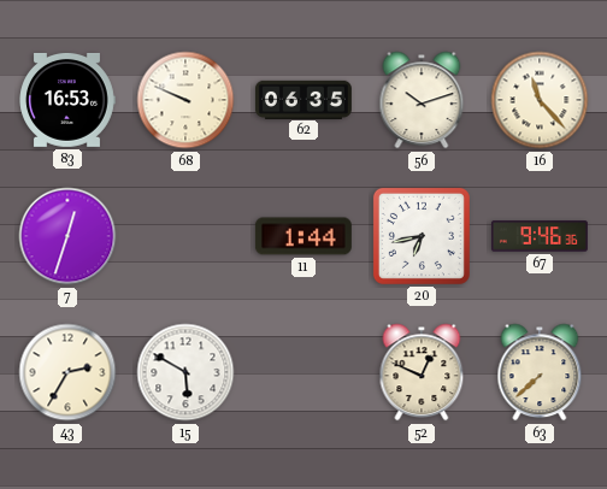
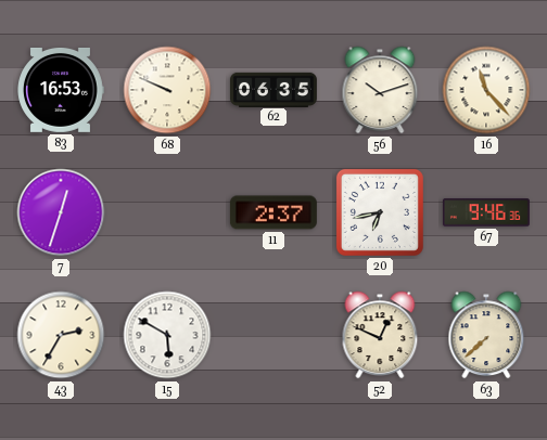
11: 1:44 -> 2:37 (273, 212)
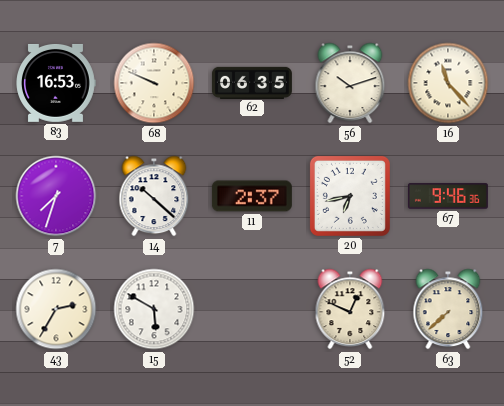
7: 12:33 -> 7:33 (56, 196)
14: none -> 10:22 (154, 196)
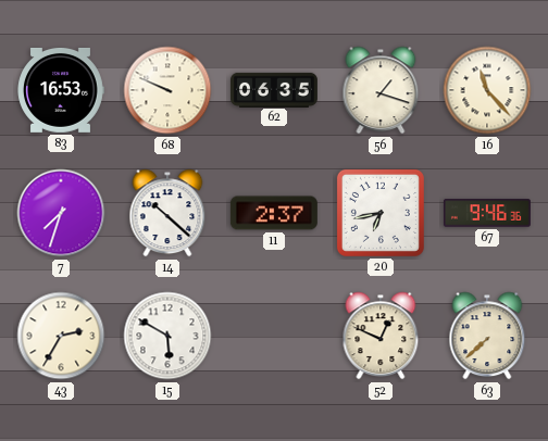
56: 10:12 -> 1:18 (381, 90)
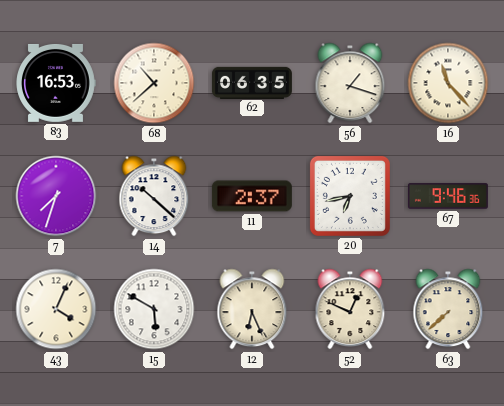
68: 9:49 -> 10:38 (154, 83)
43: 2:35 -> 4:04 (56, 309)
12: none -> 6:26 (252, 309)
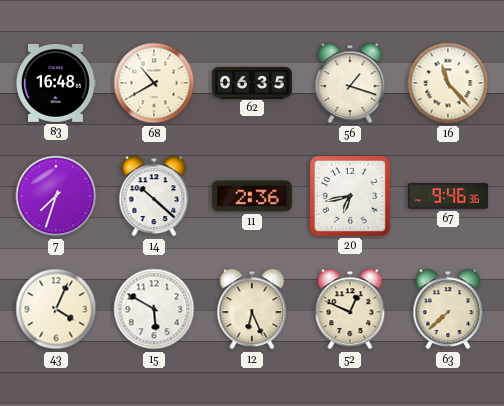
83: 16:53 -> 16:48 (56, 83)
68: 10:38 -> 10:40 (154, 83)
11: 2:37 -> 2:36 (252, 196)
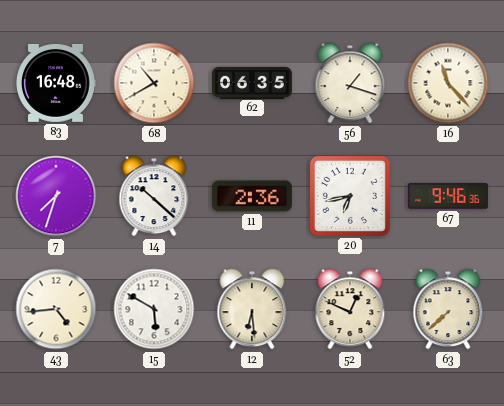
43: 4:04 -> 4:44 (56, 309)
12: 6:26 -> 6:29 (252, 309)
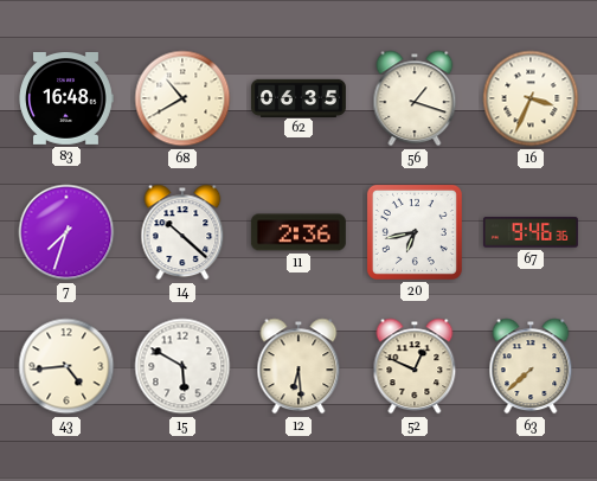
16: 11:23 -> 3:34 (531, 98)
